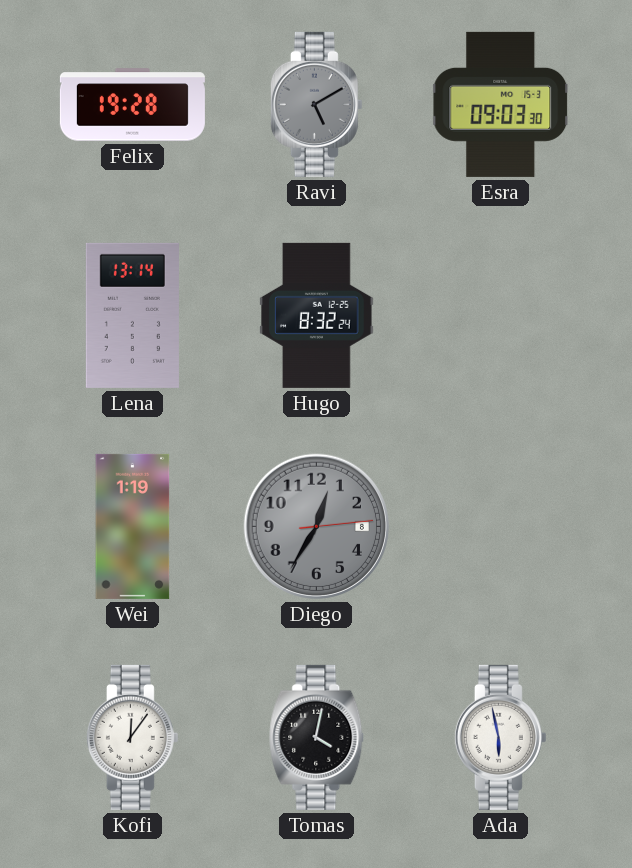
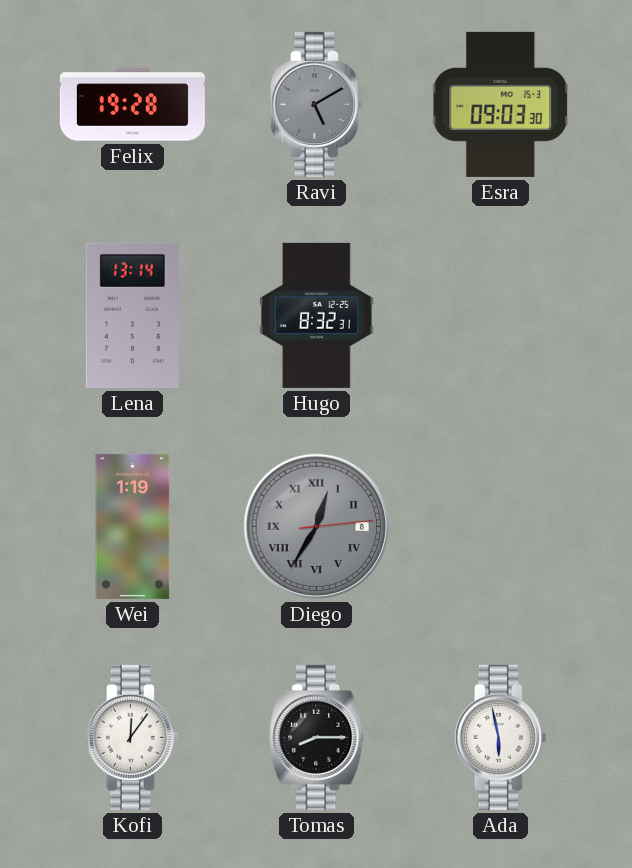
Hugo: 8:32:24 -> 8:32:31 (317, 315)
Diego numerals: Arabic -> Roman (316, 526)
Tomas: 4:02 -> 8:15 (317, 737)
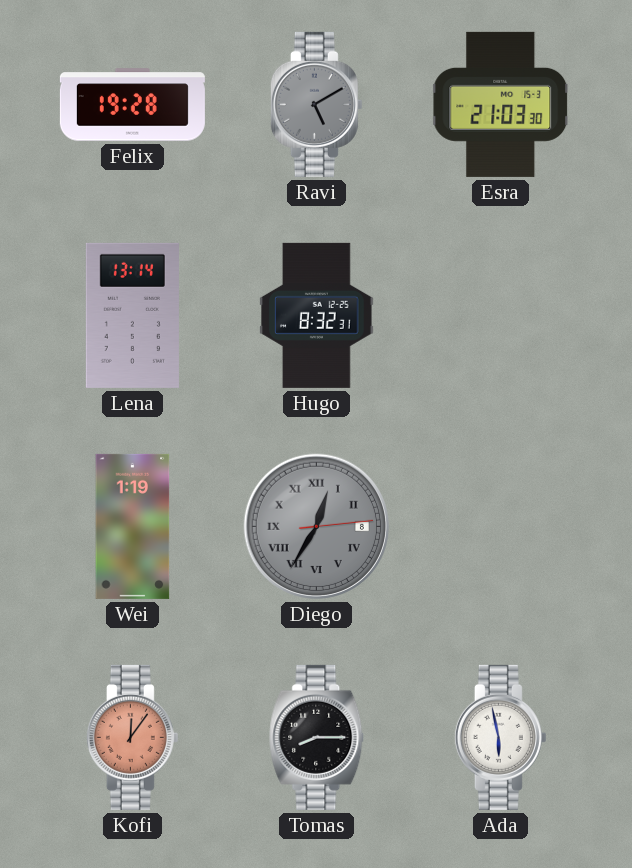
Esra: 09:03 -> 21:03 (501, 104)
Kofi dial: white -> salmon (132, 737)
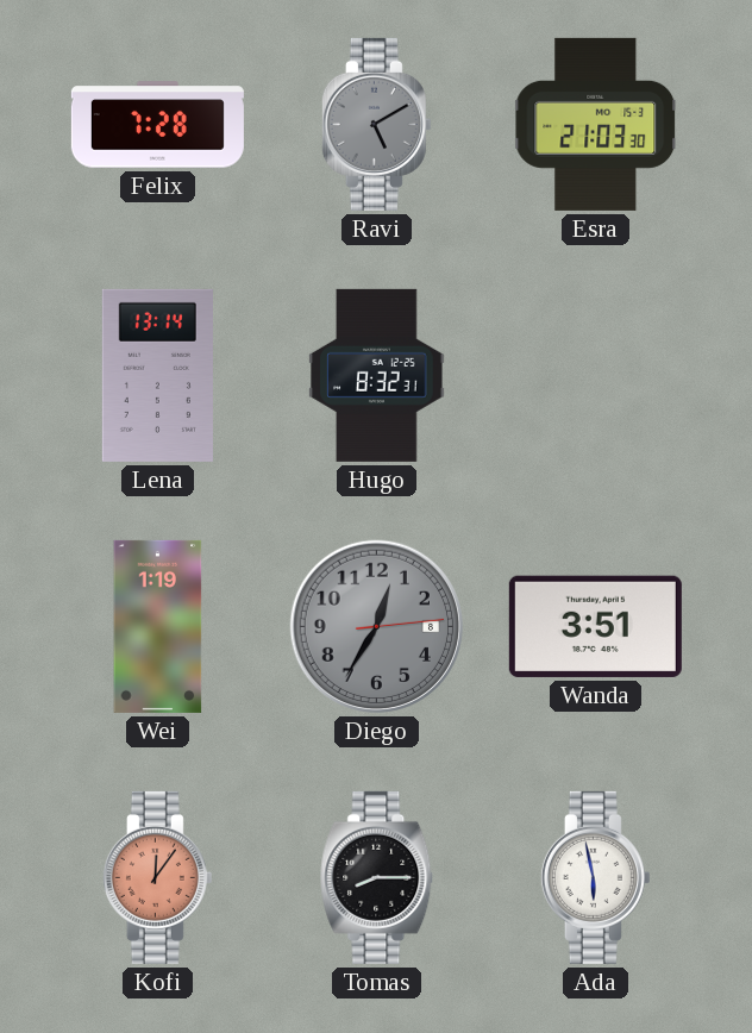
Felix: 19:28 -> 7:28 (157, 125)
Diego numerals: Roman -> Arabic (376, 626)
Wanda: none -> 3:51 (595, 626)
